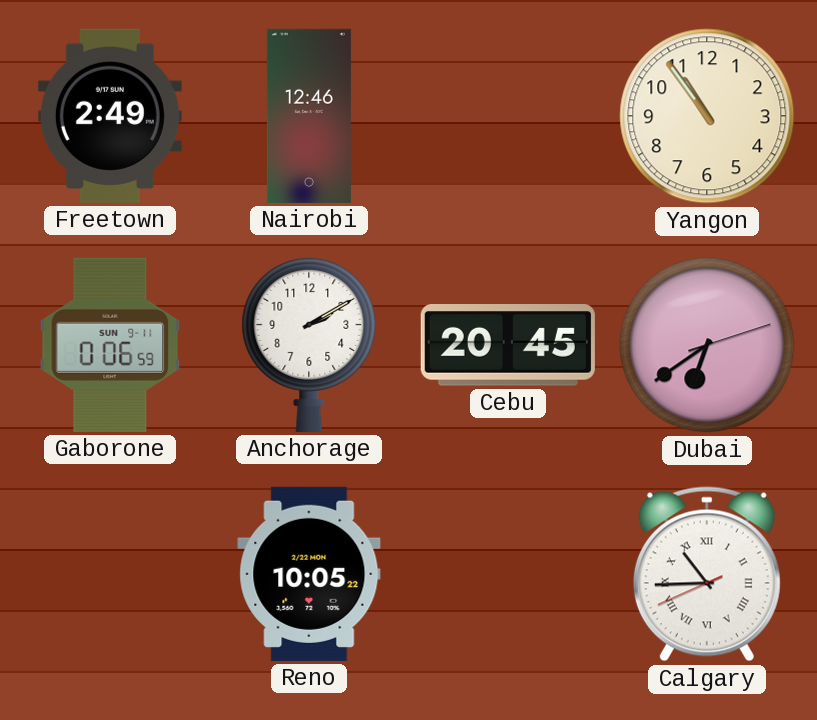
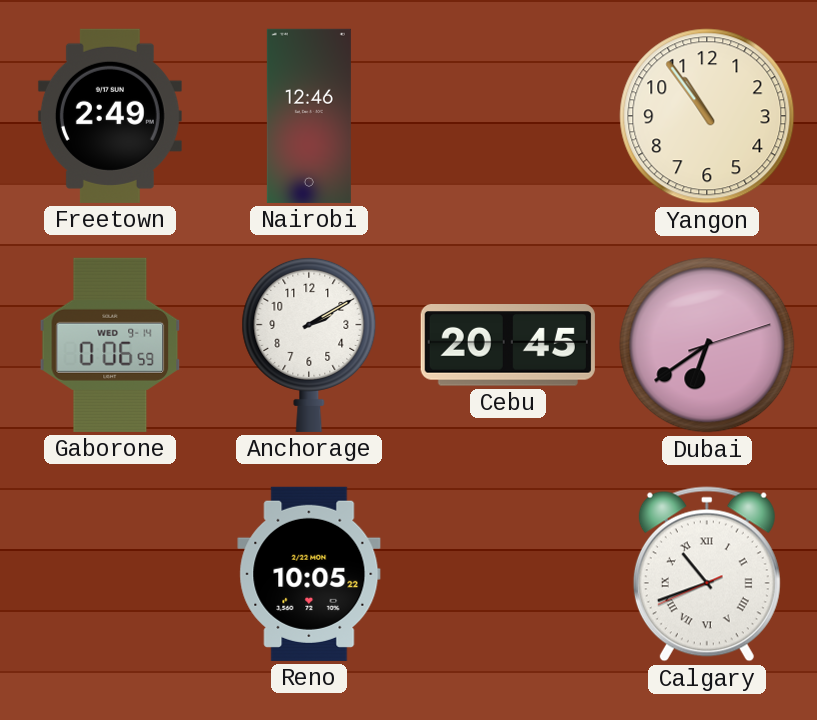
Gaborone date: SUN 9-11 -> WED 9-14 (110, 345)
Calgary: 10:44 -> 10:41 (707, 574)
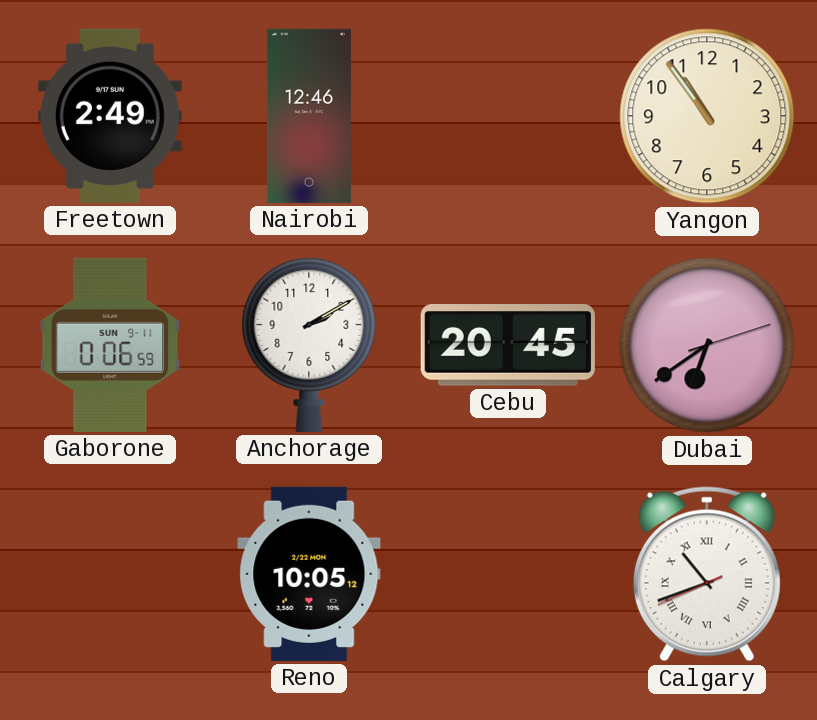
Gaborone date: WED 9-14 -> SUN 9-11 (110, 345)
Reno: 10:05:22 -> 10:05:12 (309, 574)
